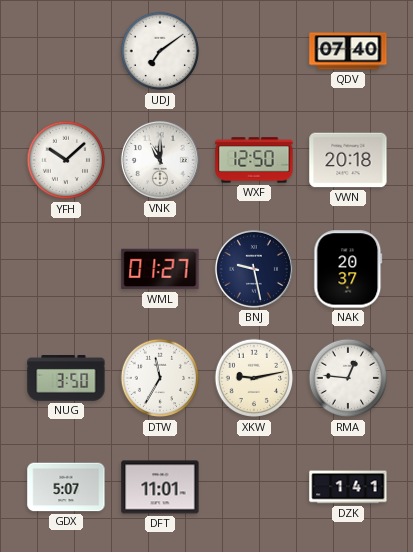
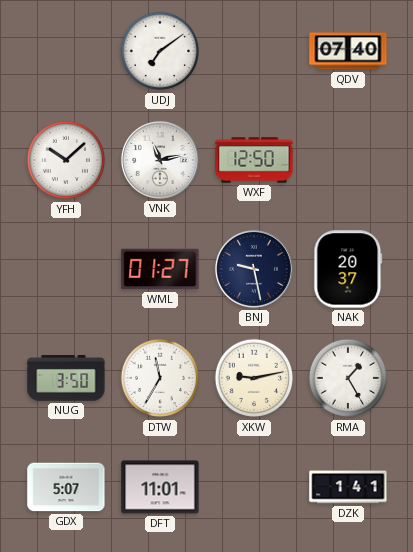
VNK: 11:00 -> 11:13 (160, 160)
VWN: 20:18 -> none (348, 160)
RMA: 12:46 -> 1:25 (348, 378)
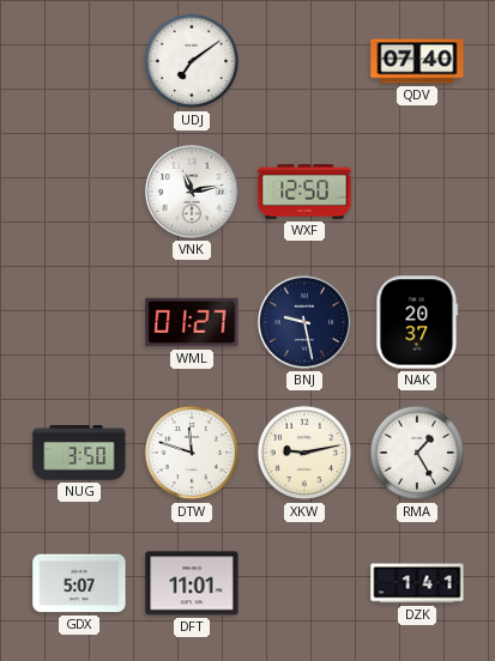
YFH: 10:08 -> none (66, 160)
DTW: 11:35 -> 11:48 (192, 453)
